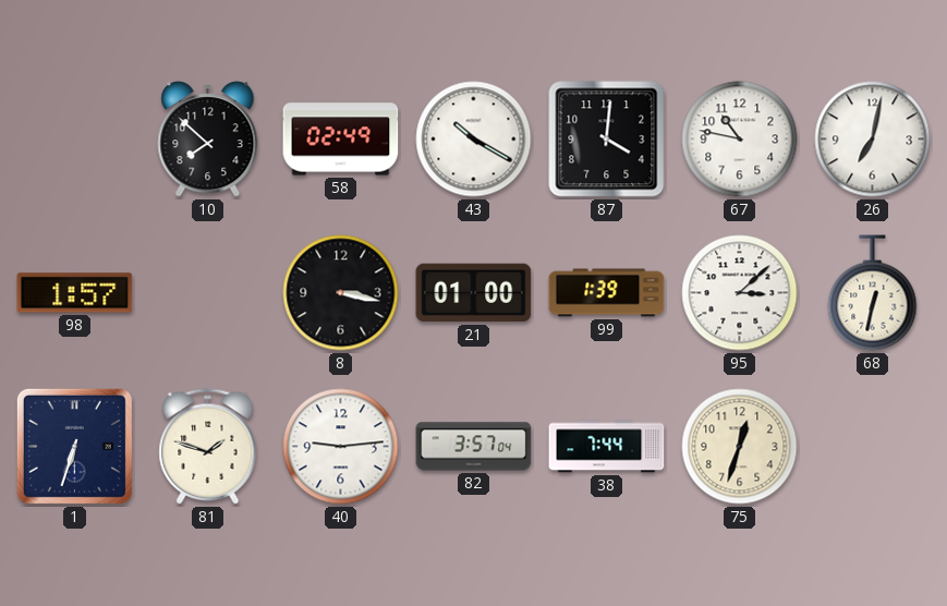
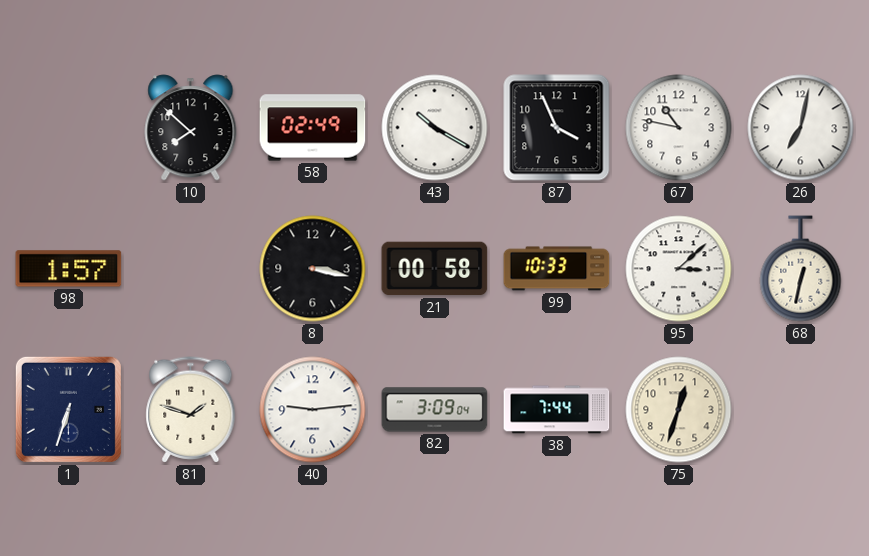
87: 4:01 -> 3:56 (557, 128)
21: 01:00 -> 00:58 (435, 269)
99: 1:39 -> 10:33 (557, 269)
82: 3:57 -> 3:09 (435, 410)
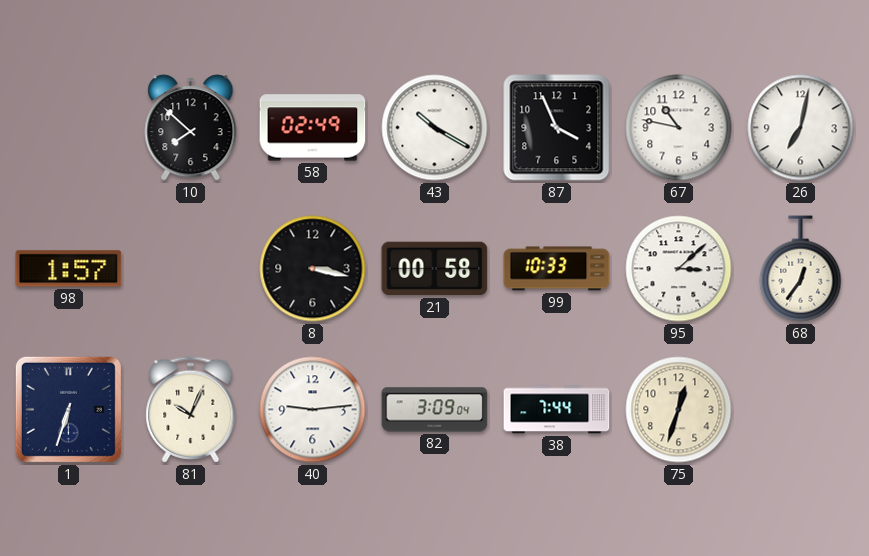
68: 12:32 -> 12:36 (801, 269)
81: 1:48 -> 10:04 (191, 410)
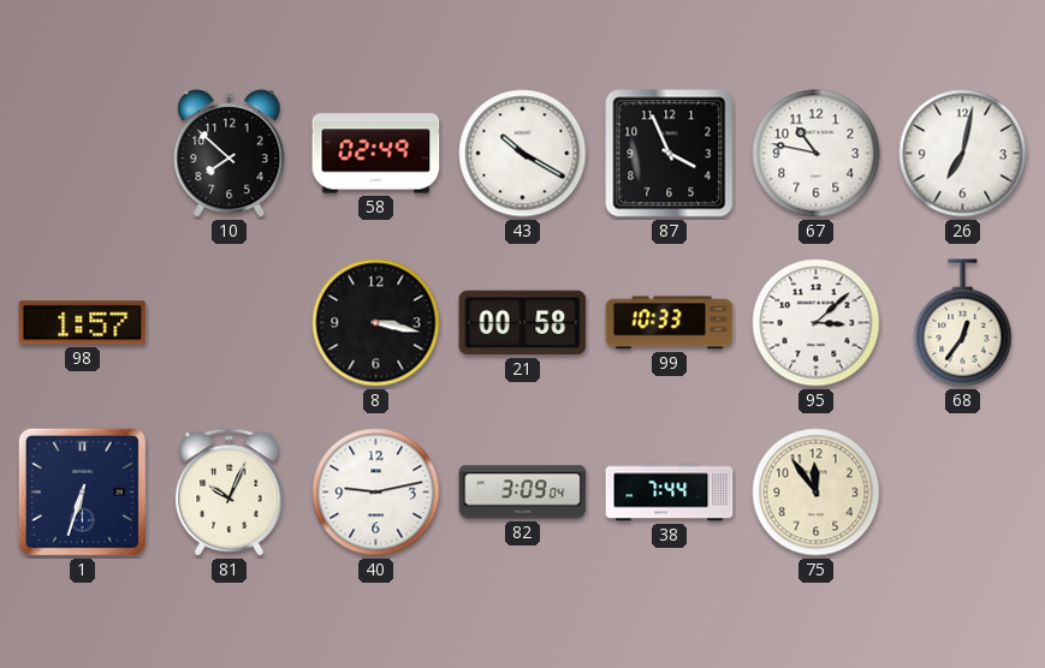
40: 9:14 -> 9:13 (376, 493)
75: 12:33 -> 11:54 (817, 493)
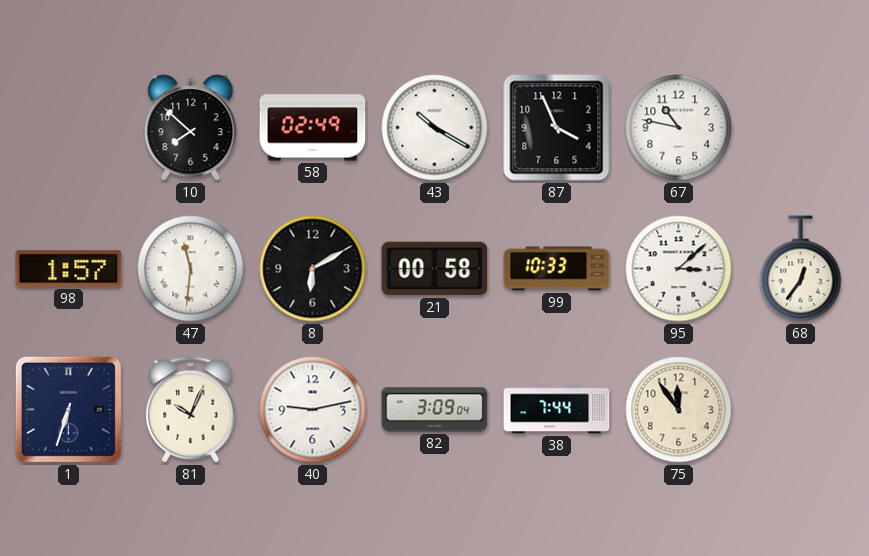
26: 7:02 -> none (963, 154)
47: none -> 11:31 (191, 269)
8: 3:17 -> 6:10 (313, 269)
